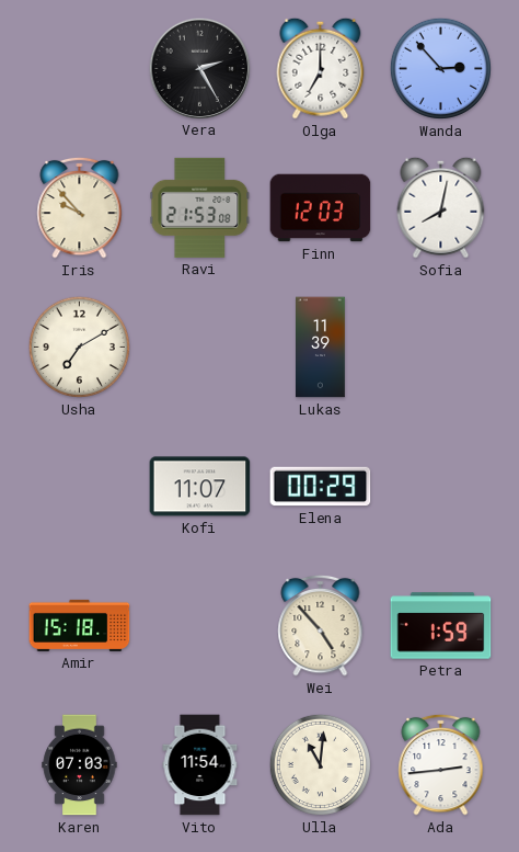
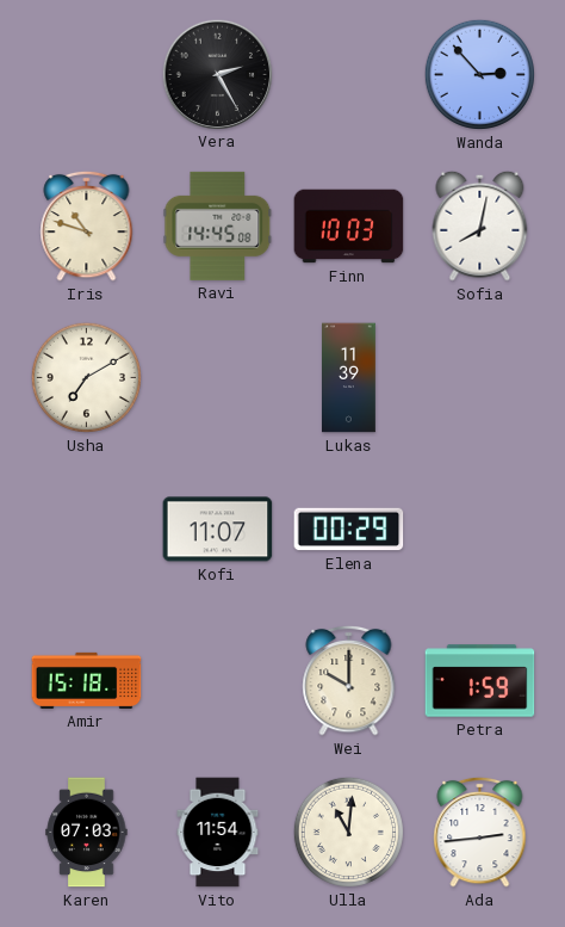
Olga: 7:00 -> none (321, 68)
Iris: 9:53 -> 10:48 (87, 225)
Ravi: 21:53 -> 14:45 (218, 225)
Finn: 12:03 -> 10:03 (349, 227)
Wei: 4:53 -> 10:00 (349, 680)
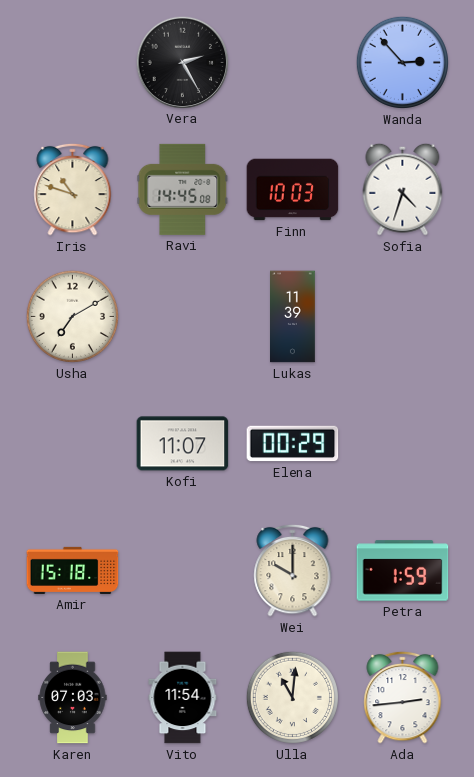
Sofia: 8:02 -> 4:33 (403, 189)
